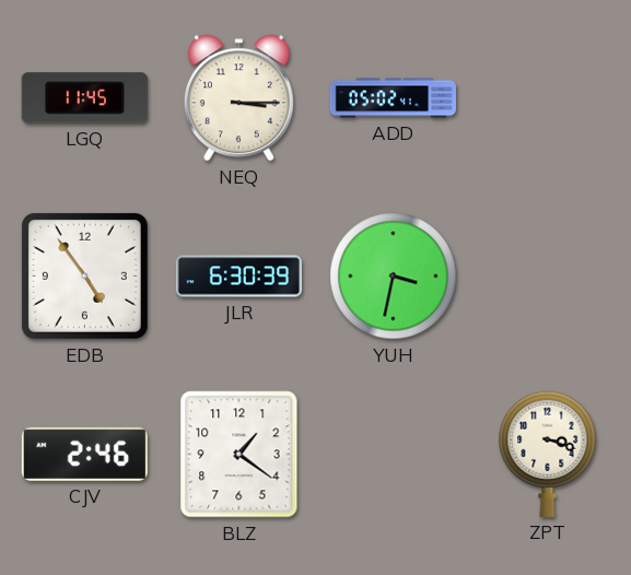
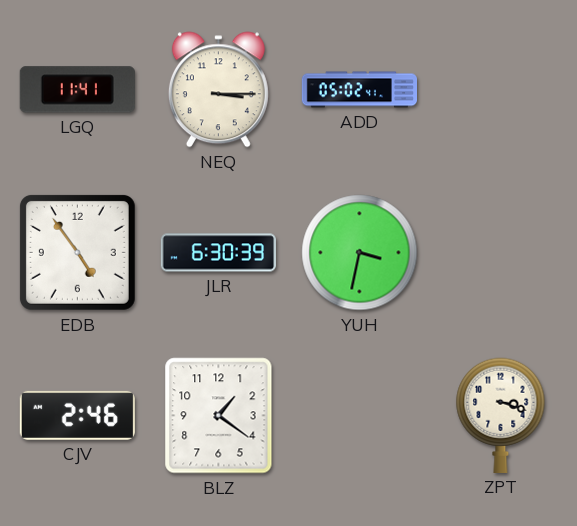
LGQ: 11:45 -> 11:41 (77, 90)
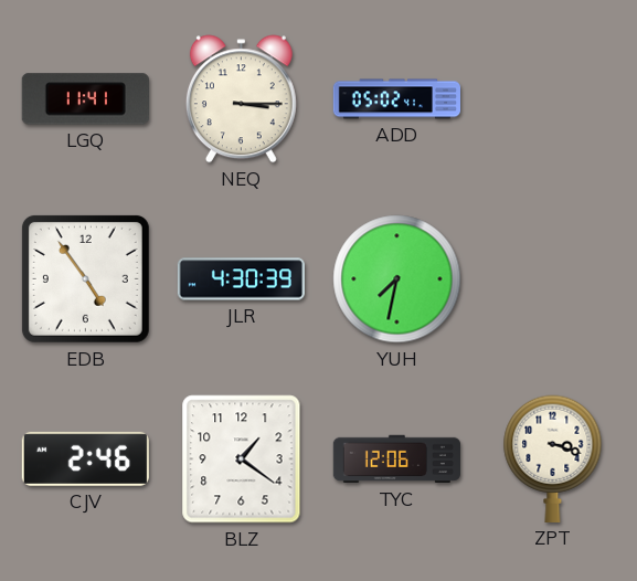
JLR: 6:30 -> 4:30 (241, 279)
YUH: 3:32 -> 7:32 (397, 279)
TYC: none -> 12:06 (396, 459)
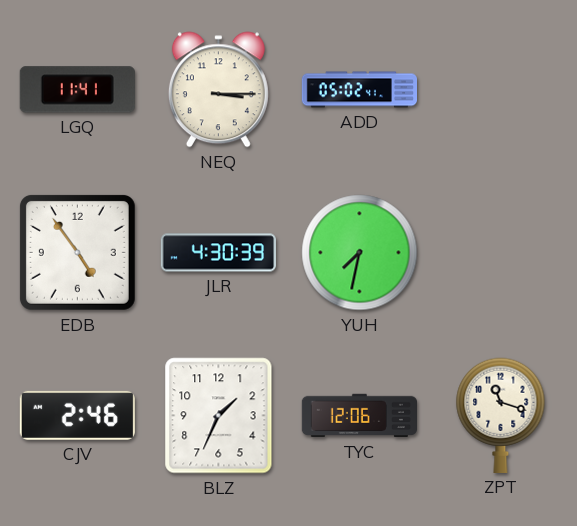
BLZ: 1:21 -> 1:34 (219, 416)
ZPT: 3:18 -> 11:18 (501, 415)
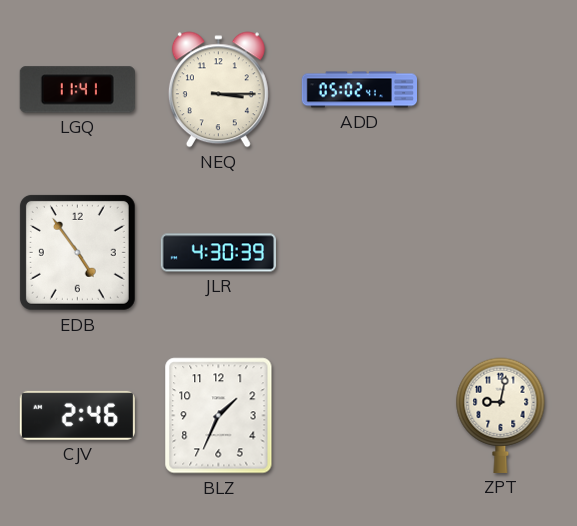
YUH: 7:32 -> none (360, 253)
TYC: 12:06 -> none (359, 416)
ZPT: 11:18 -> 9:02 (501, 415)
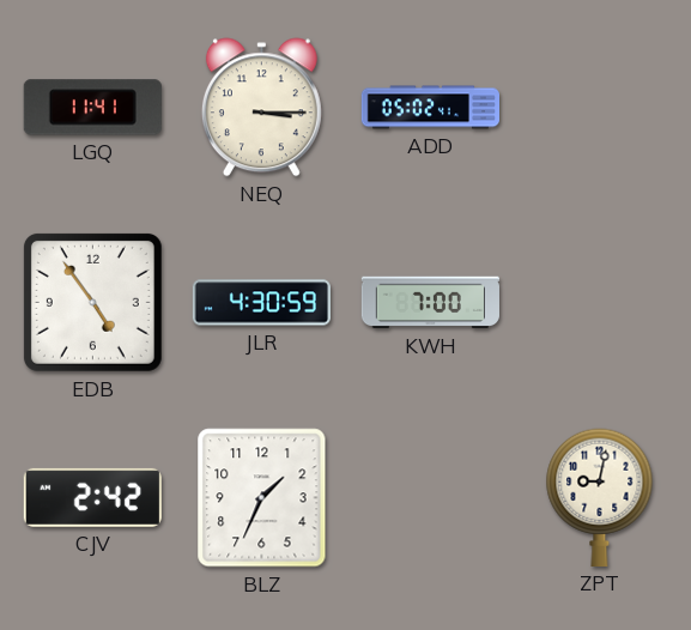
JLR: 4:30:39 -> 4:30:59 (261, 303)
KWH: none -> 7:00 (430, 303)
CJV: 2:46 -> 2:42 (92, 497)
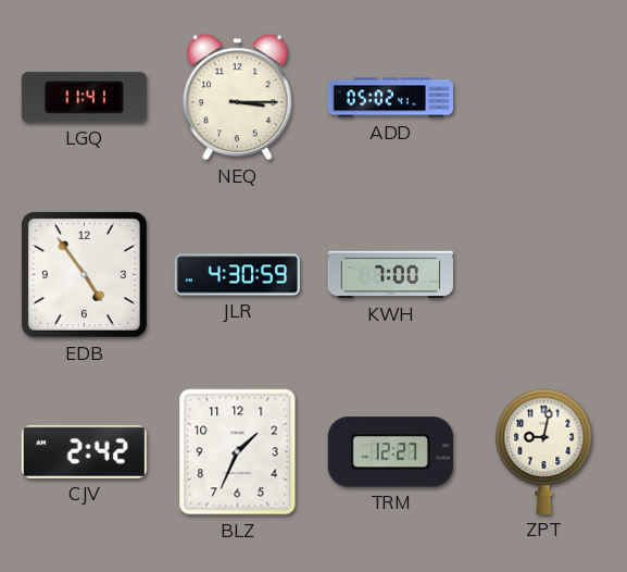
TRM: none -> 12:27 (390, 452)
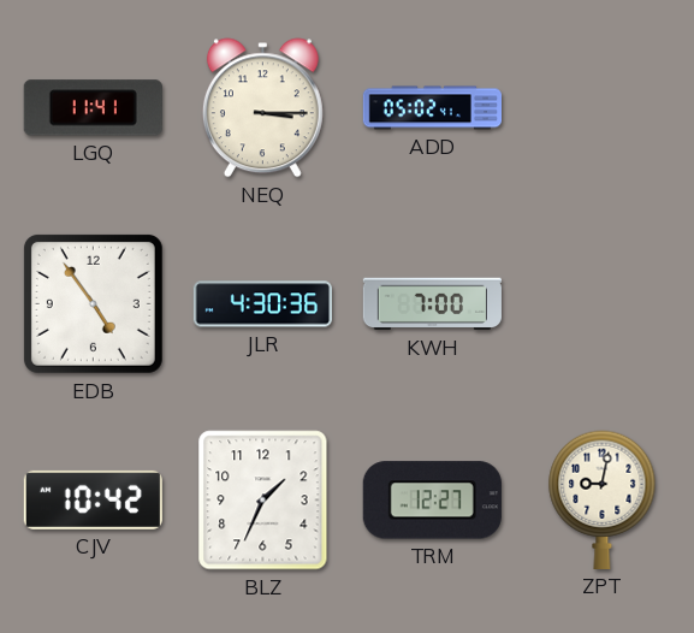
JLR: 4:30:59 -> 4:30:36 (262, 304)
CJV: 2:42 -> 10:42 (93, 499)
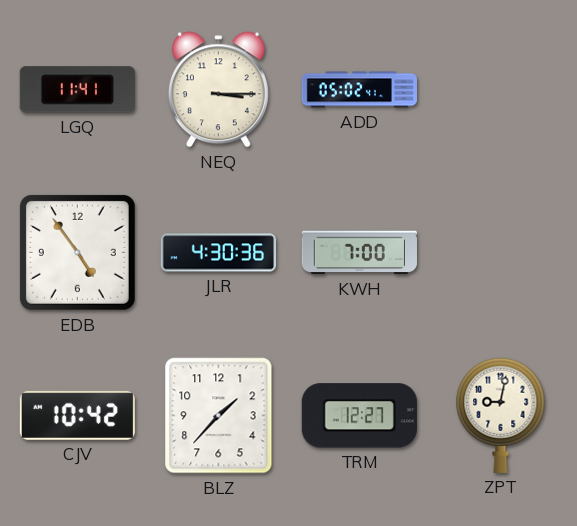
BLZ: 1:34 -> 1:37 (219, 416)
